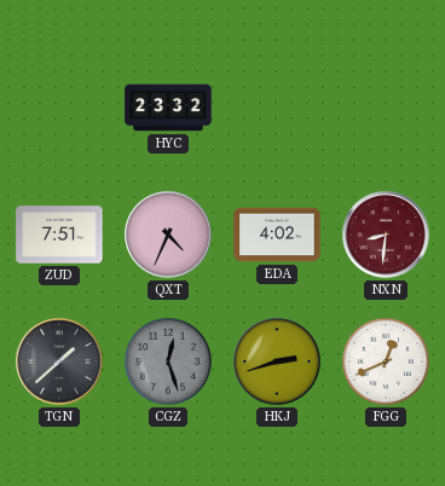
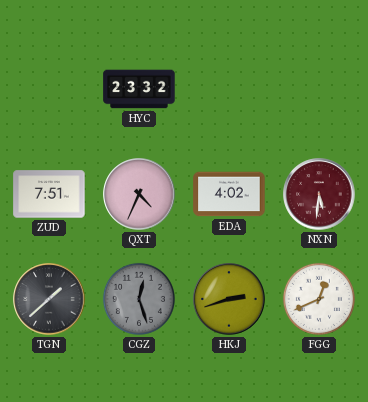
NXN: 8:31 -> 5:31 (319, 194)
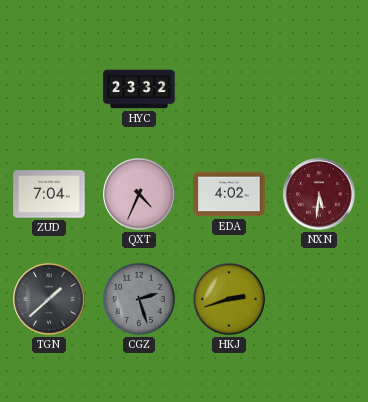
ZUD: 7:51 -> 7:04 (49, 194)
CGZ: 12:27 -> 2:27 (139, 299)
FGG: 12:41 -> none (319, 299)
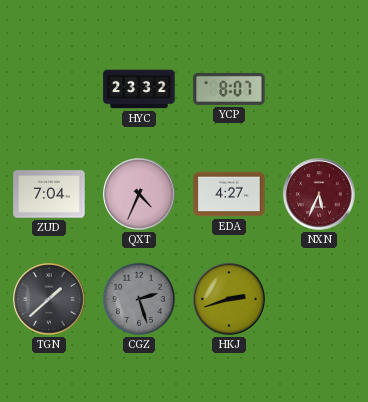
YCP: none -> 8:07 (229, 89)
EDA: 4:02 -> 4:27 (229, 194)
NXN: 5:31 -> 5:34 (319, 194)
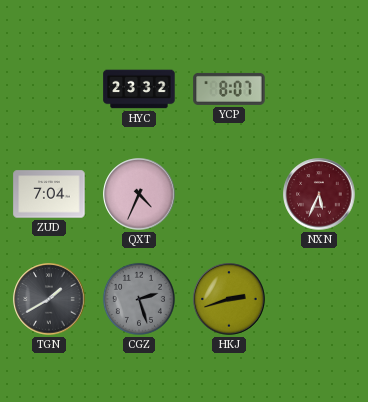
EDA: 4:27 -> none (229, 194)
TGN: 1:38 -> 1:40 (49, 299)
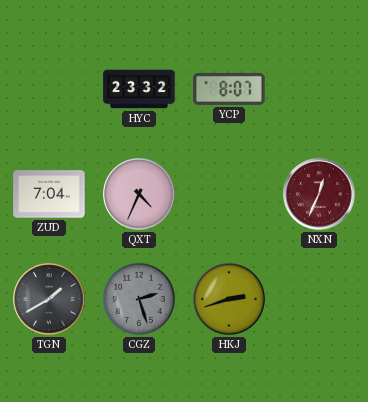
NXN: 5:34 -> 12:34 (319, 194)
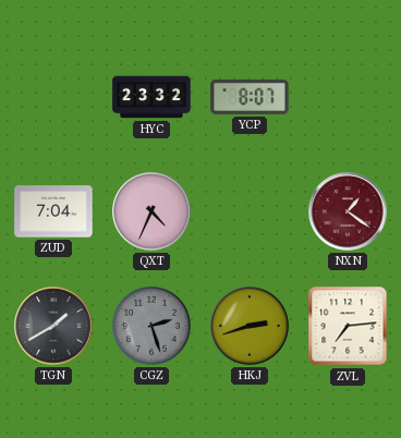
NXN: 12:34 -> 1:21 (348, 211)
ZVL: none -> 7:14 (348, 326)
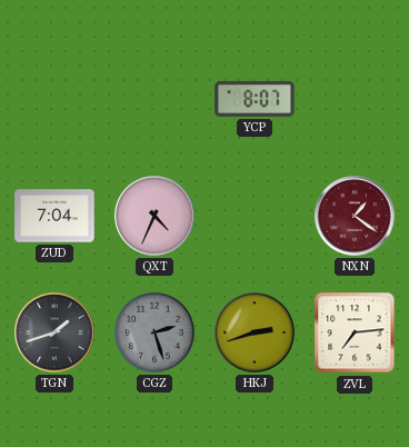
HYC: 23:32 -> none (151, 97)
TGN: 1:40 -> 1:42 (54, 332)
